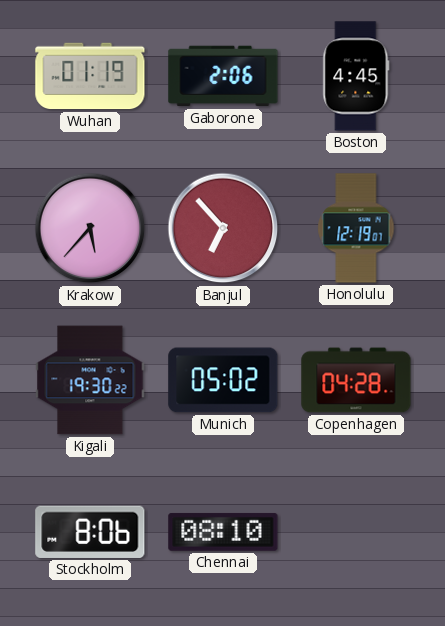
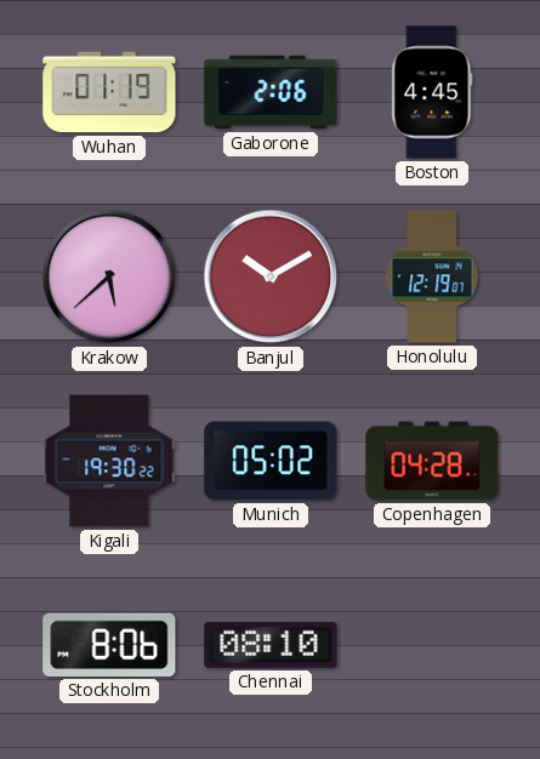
Krakow: 5:37 -> 5:38 (109, 276)
Banjul: 6:53 -> 10:10 (271, 276)
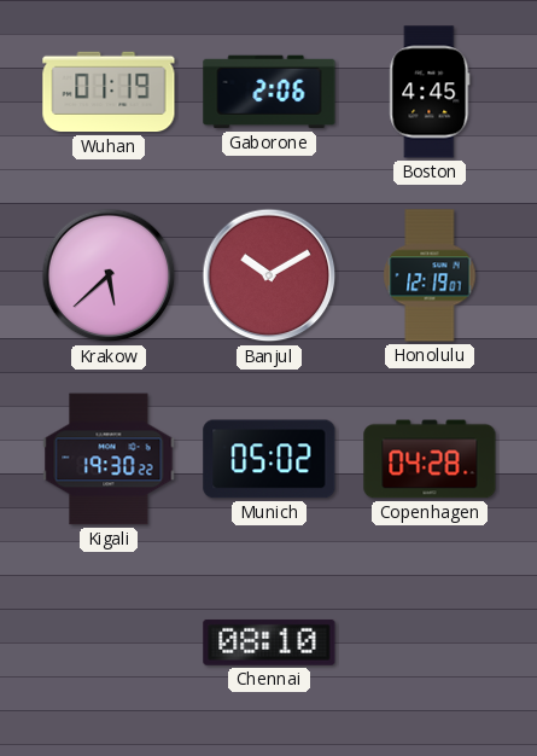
Stockholm: 8:06 -> none (109, 645)
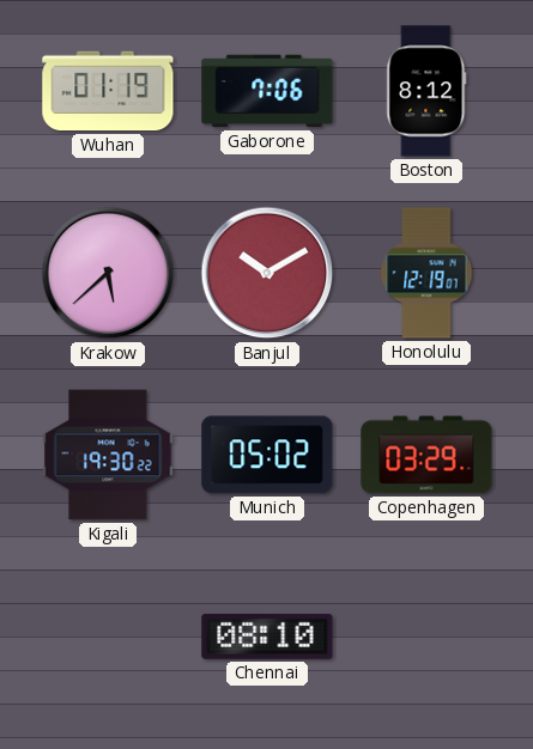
Gaborone: 2:06 -> 7:06 (267, 91)
Boston: 4:45 -> 8:12 (426, 91)
Copenhagen: 04:28 -> 03:29 (426, 455)
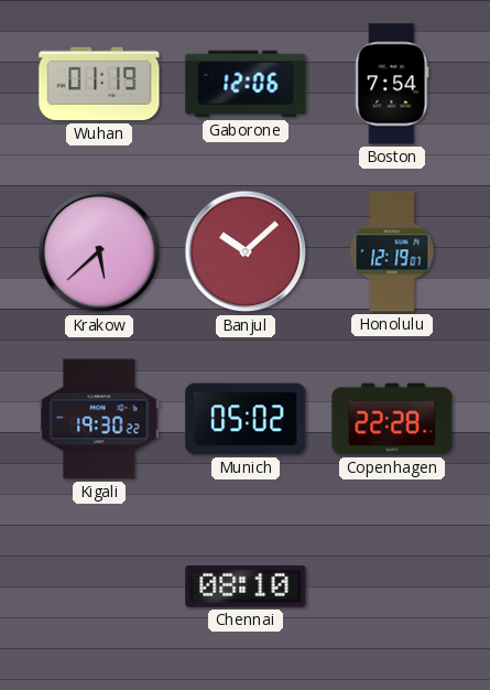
Gaborone: 7:06 -> 12:06 (246, 84)
Boston: 8:12 -> 7:54 (392, 84)
Banjul: 10:10 -> 10:08 (246, 251)
Copenhagen: 03:29 -> 22:28 (392, 419)
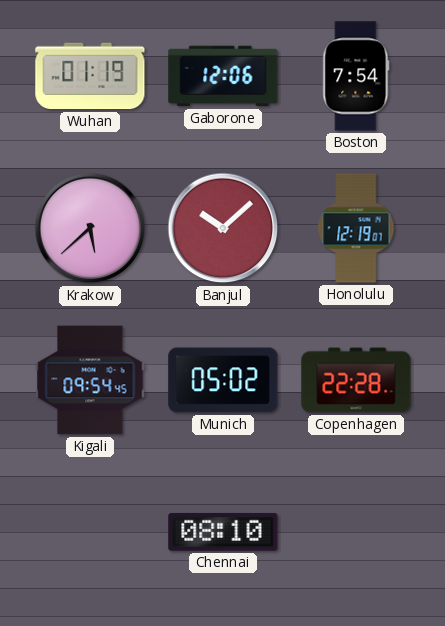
Kigali: 19:30 -> 09:54 (90, 380)
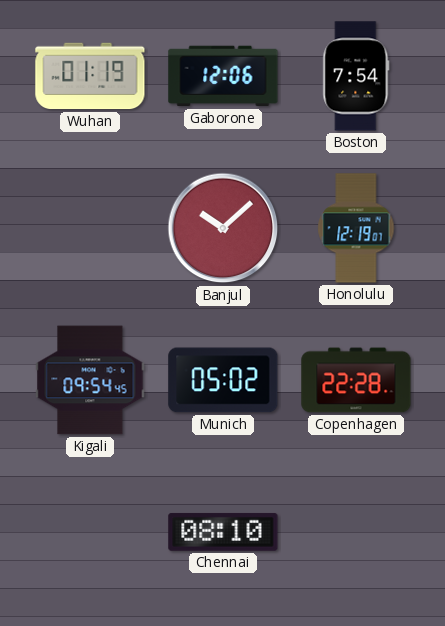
Krakow: 5:38 -> none (90, 228)
